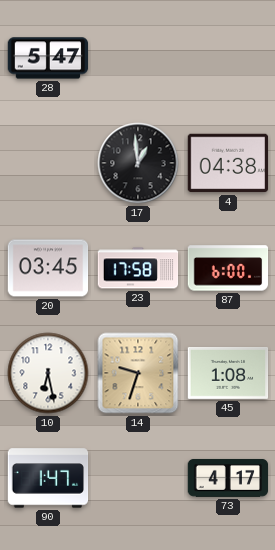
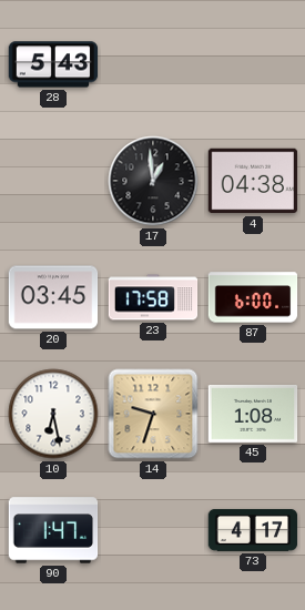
28: 5:47 -> 5:43 (53, 64)
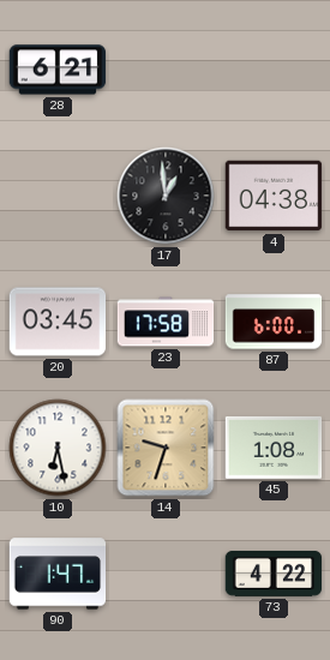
28: 5:43 -> 6:21 (58, 70)
73: 4:17 -> 4:22 (274, 574)
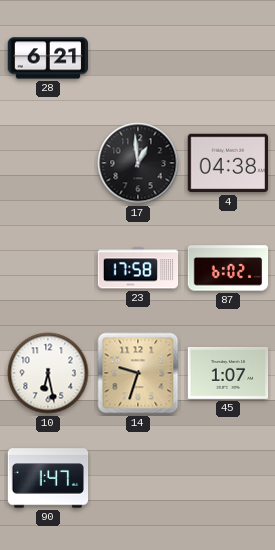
20: 03:45 -> none (58, 322)
87: 6:00 -> 6:02 (228, 268)
45: 1:08 -> 1:07 (228, 373)
73: 4:22 -> none (274, 574)
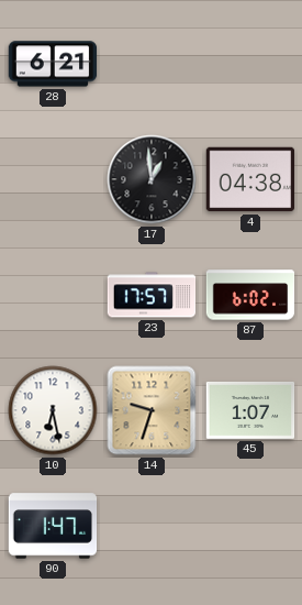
23: 17:58 -> 17:57 (152, 295)
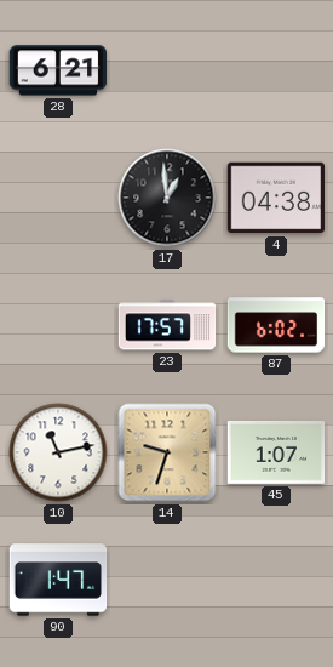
10: 6:28 -> 11:13 (58, 452)
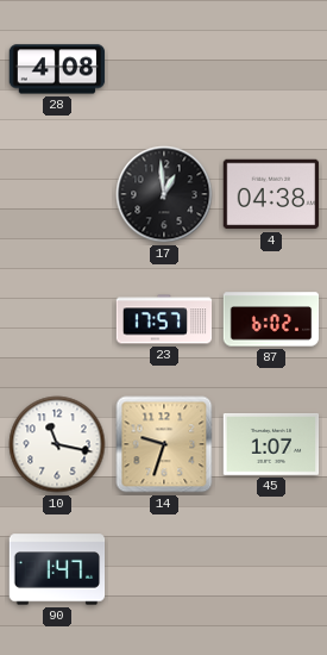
28: 6:21 -> 4:08 (57, 69)
10: 11:13 -> 11:17 (57, 444)
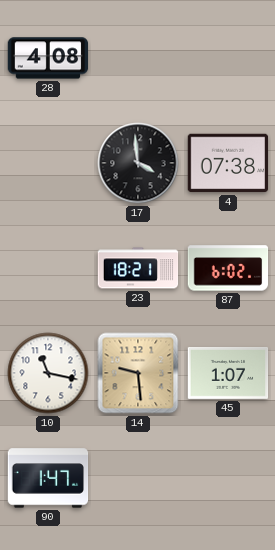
17: 12:59 -> 3:59 (138, 163)
4: 04:38 -> 07:38 (228, 163)
23: 17:57 -> 18:21 (138, 268)
14: 9:33 -> 9:29 (138, 373)
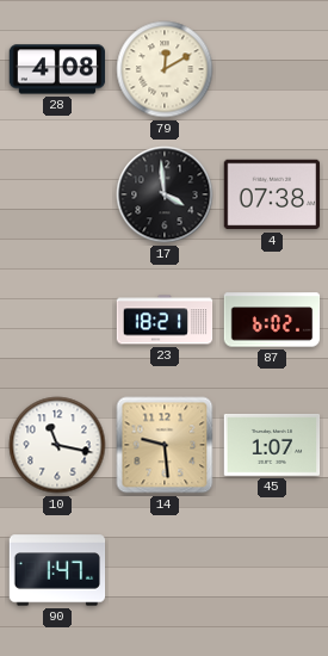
79: none -> 12:10 (165, 69)
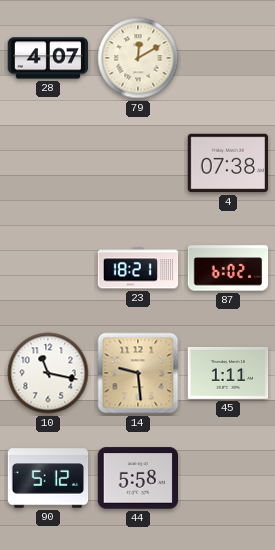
28: 4:08 -> 4:07 (48, 58)
17: 3:59 -> none (165, 194)
45: 1:07 -> 1:11 (228, 373)
90: 1:47 -> 5:12 (48, 478)
44: none -> 5:58 (138, 478)
